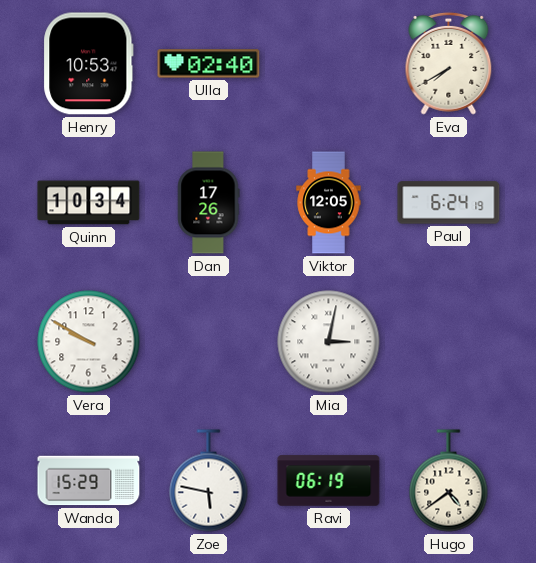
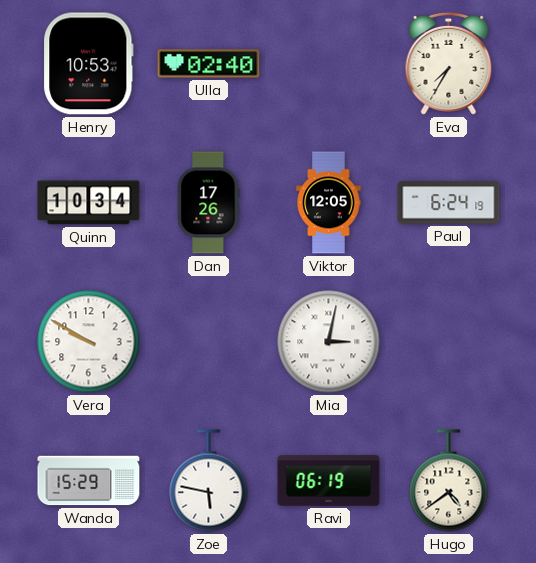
Eva: 7:40 -> 7:35 (449, 63)
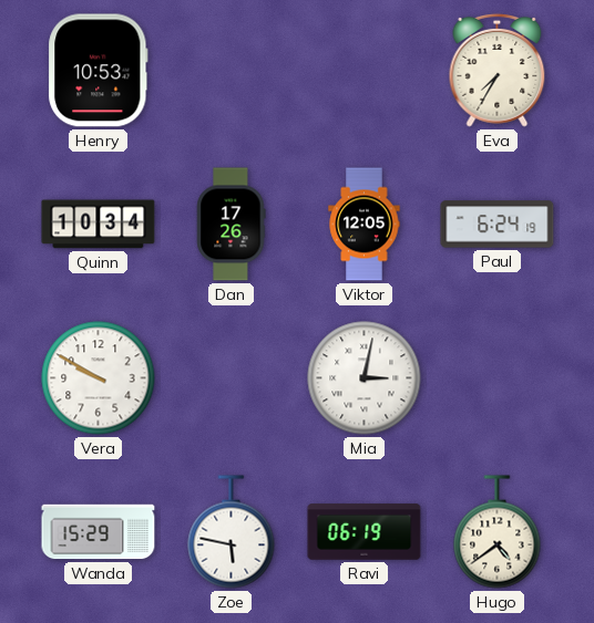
Ulla: 02:40 -> none (209, 64)
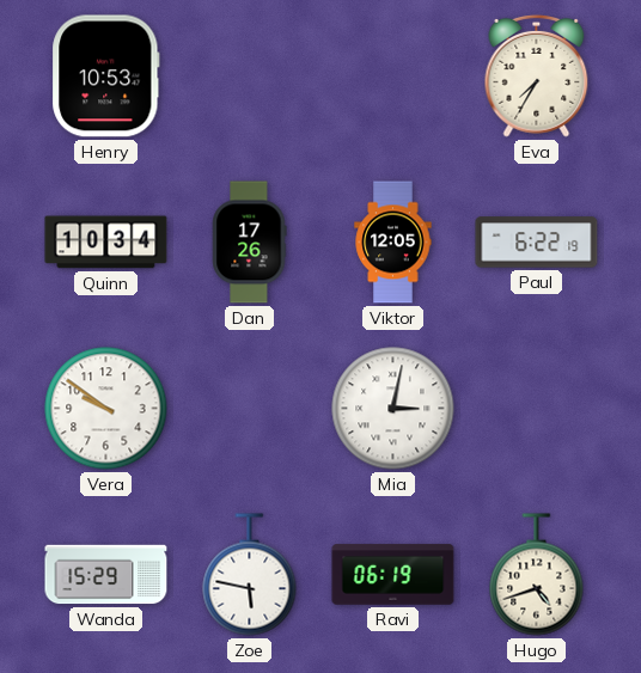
Paul: 6:24 -> 6:22 (537, 243)
Vera: 9:50 -> 9:51 (106, 409)
Hugo: 4:39 -> 4:42 (537, 575)
